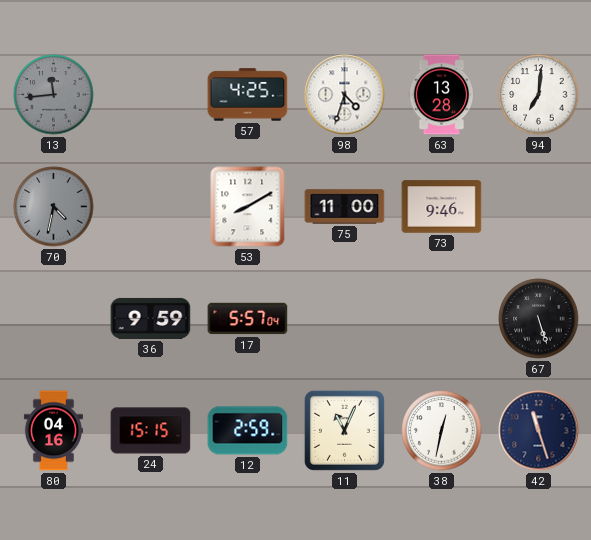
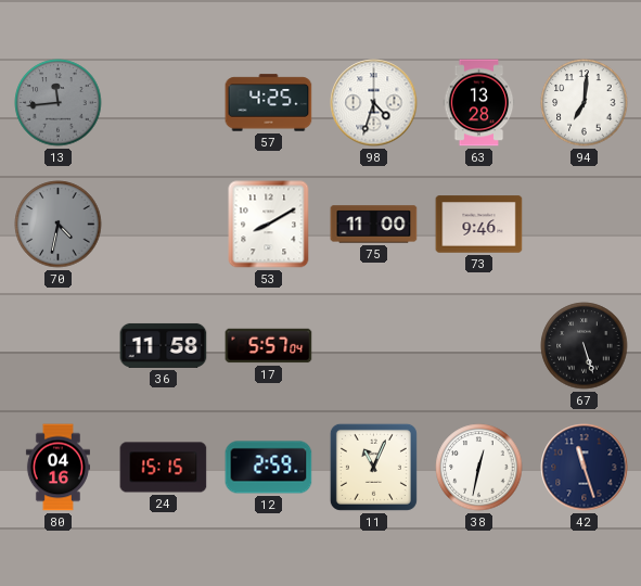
36: 9:59 -> 11:58 (164, 345)
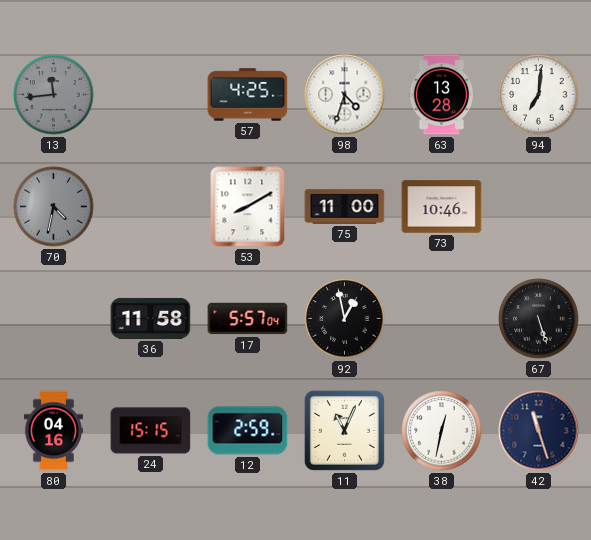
73: 9:46 -> 10:46 (442, 207)
92: none -> 12:58 (345, 319)
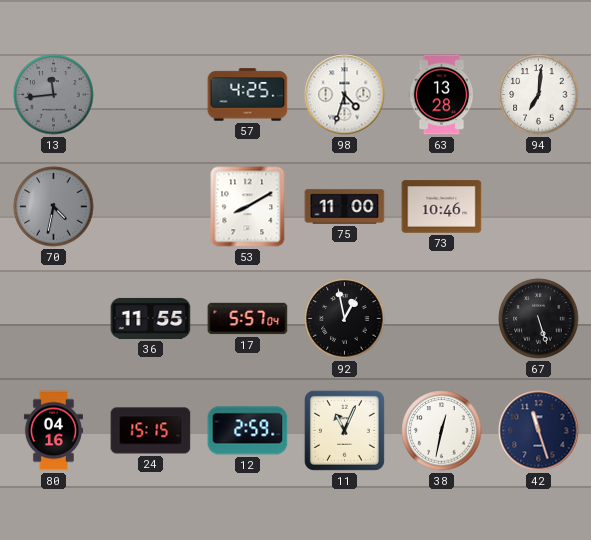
36: 11:58 -> 11:55 (151, 318)
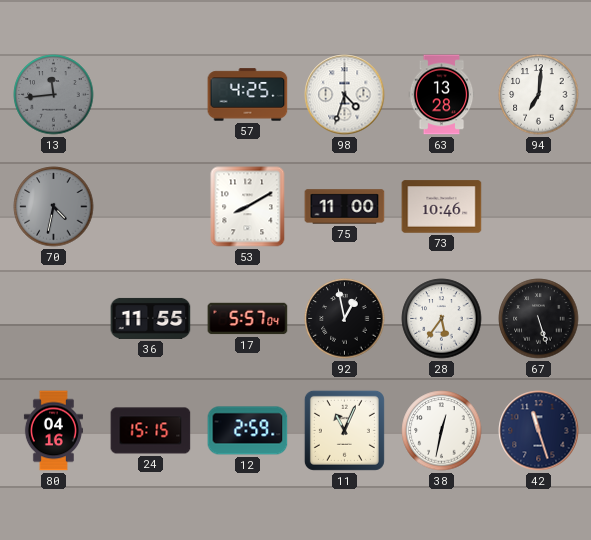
28: none -> 5:36 (442, 319)
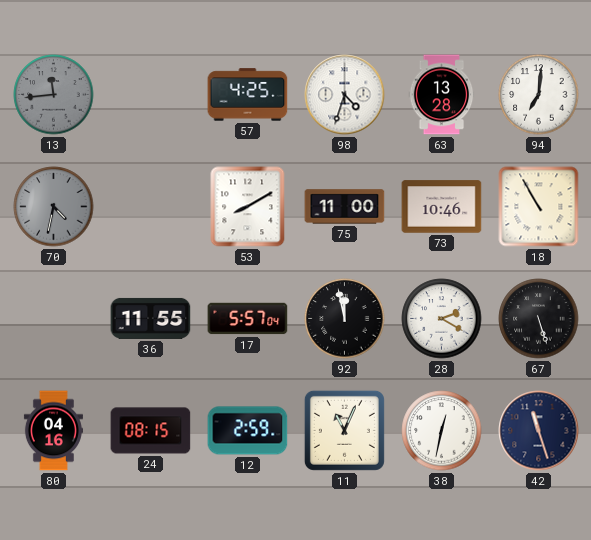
18: none -> 10:55 (539, 207)
92: 12:58 -> 11:58 (345, 319)
28: 5:36 -> 2:20 (442, 319)
24: 15:15 -> 08:15 (151, 431)
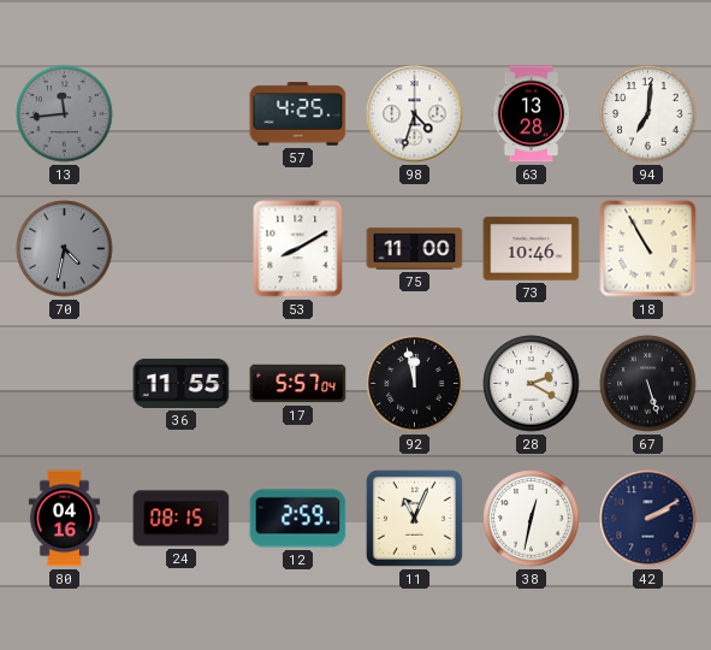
42: 11:27 -> 2:10 (648, 519)
